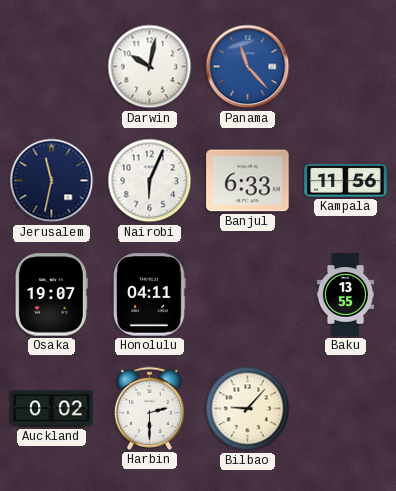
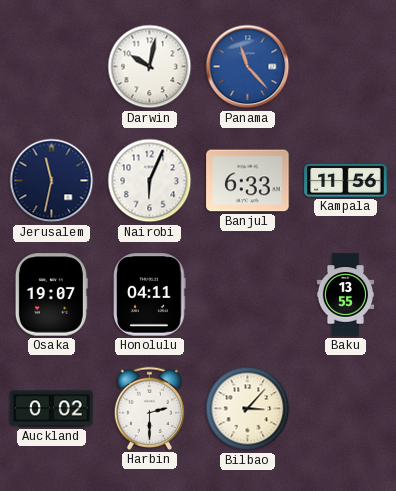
Bilbao: 9:07 -> 3:07 (248, 409)
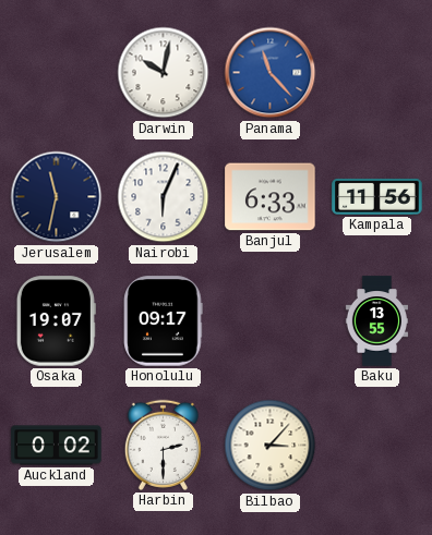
Honolulu: 04:11 -> 09:17 (164, 321)
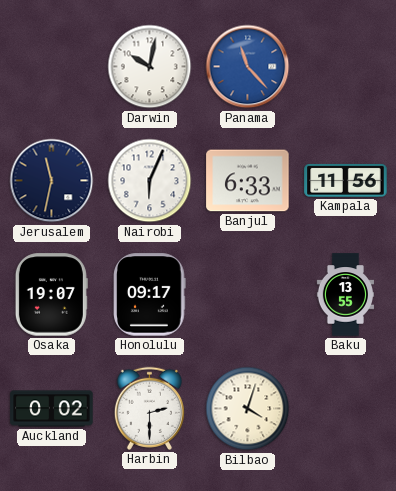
Bilbao: 3:07 -> 4:03 (248, 409)
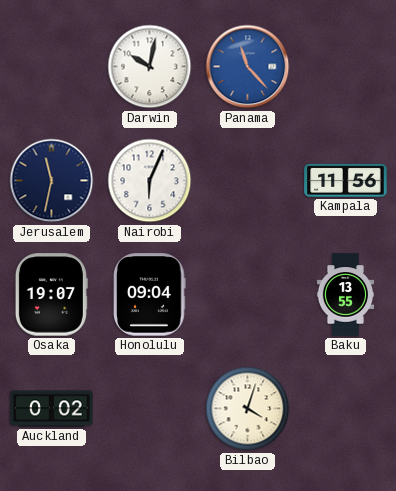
Banjul: 6:33 -> none (248, 181)
Honolulu: 09:17 -> 09:04 (150, 295)
Harbin: 2:30 -> none (149, 408)
